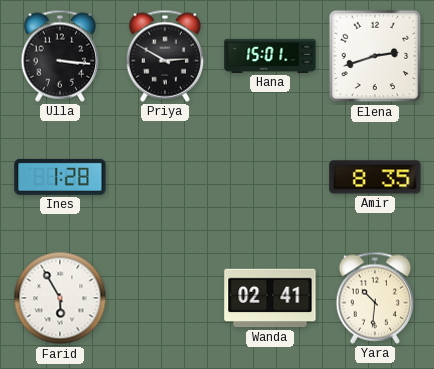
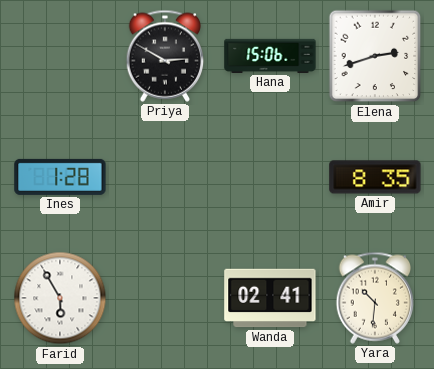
Ulla: 3:16 -> none (60, 56)
Hana: 15:01 -> 15:06 (270, 56)
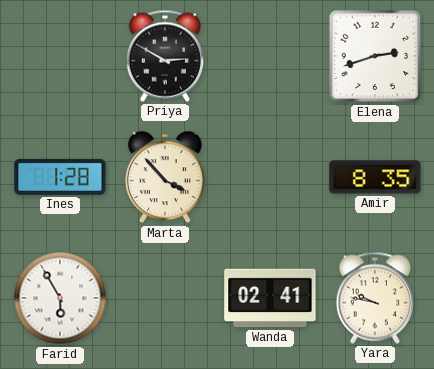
Hana: 15:06 -> none (270, 56)
Marta: none -> 3:53 (166, 177)
Yara: 10:31 -> 9:47 (375, 298)
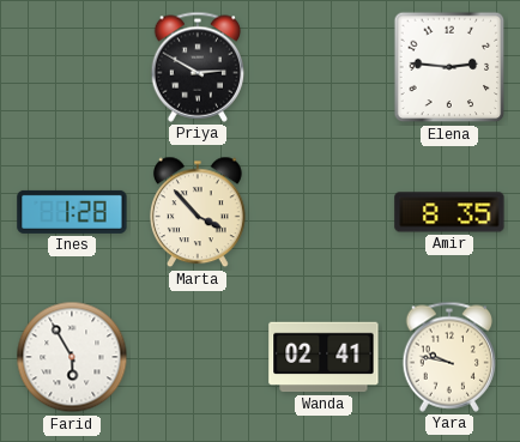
Elena: 2:42 -> 2:46 (449, 67)
